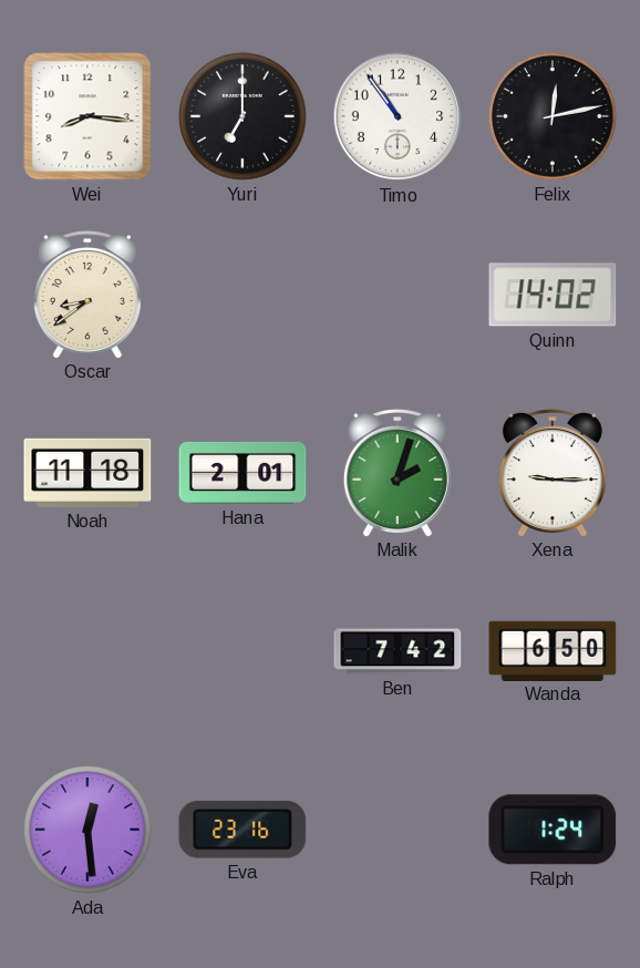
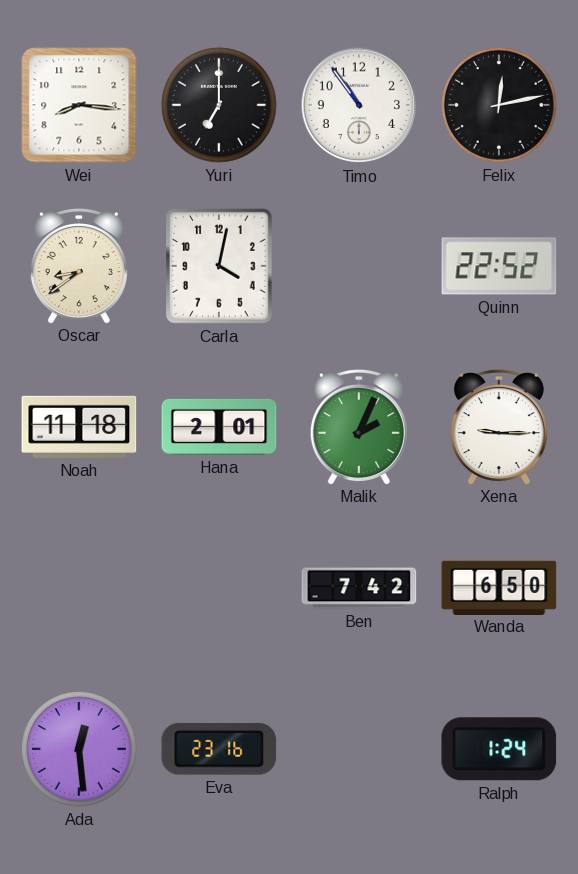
Carla: none -> 4:02 (219, 266)
Quinn: 14:02 -> 22:52 (499, 266)
Malik: 2:03 -> 2:04 (359, 427)
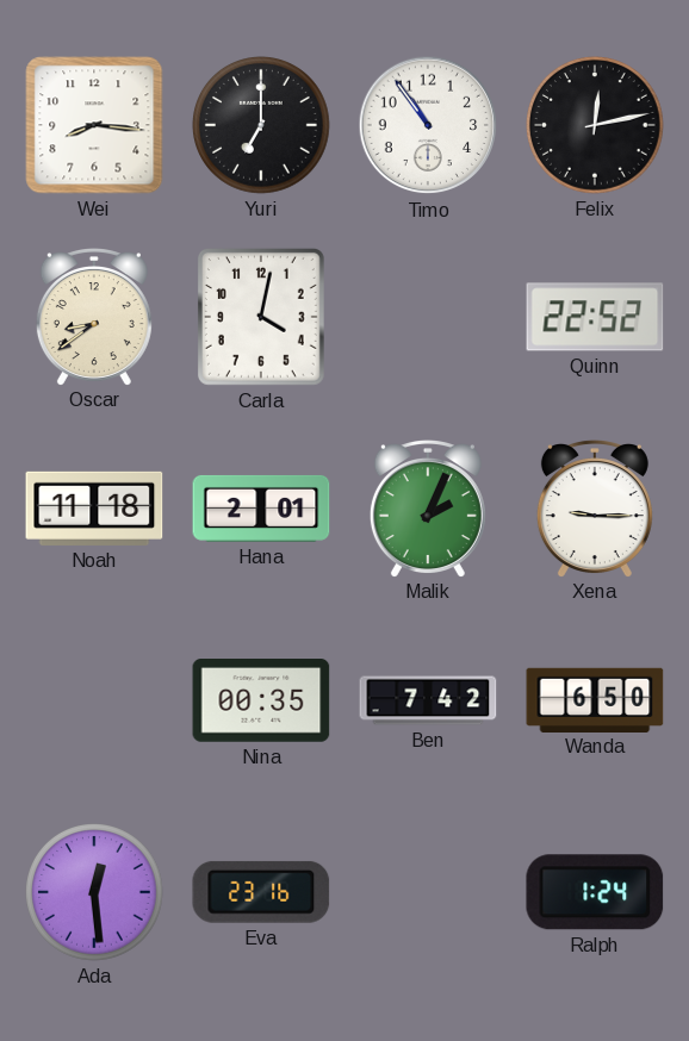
Nina: none -> 00:35 (261, 702)
